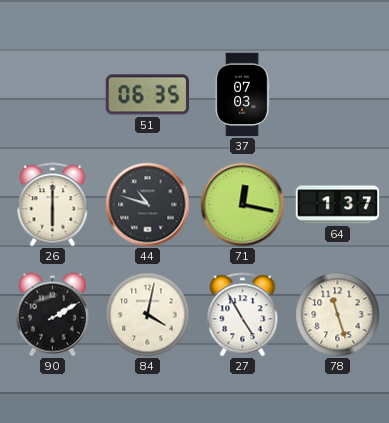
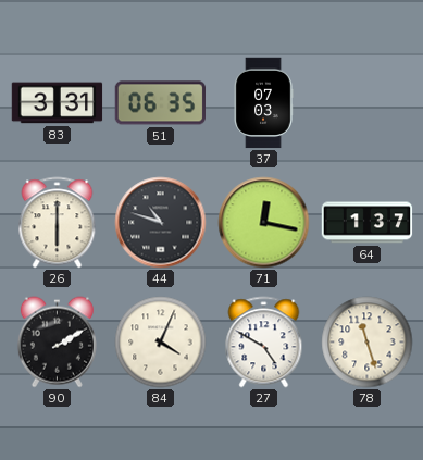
83: none -> 3:31 (58, 103)
84: 4:02 -> 4:04 (161, 343)
27: 4:55 -> 4:50 (264, 343)
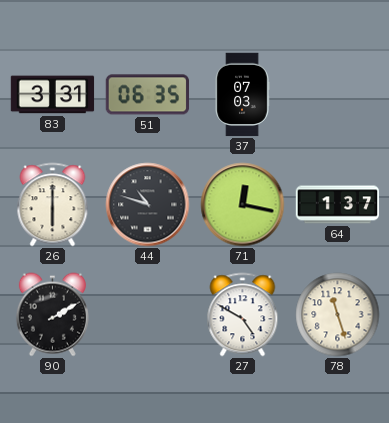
84: 4:04 -> none (161, 343)
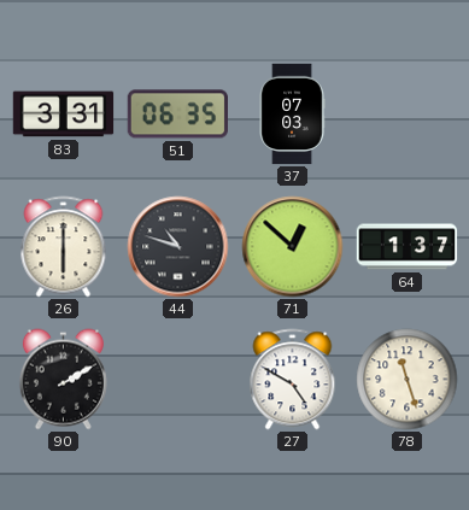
71: 12:17 -> 12:52 (293, 247)
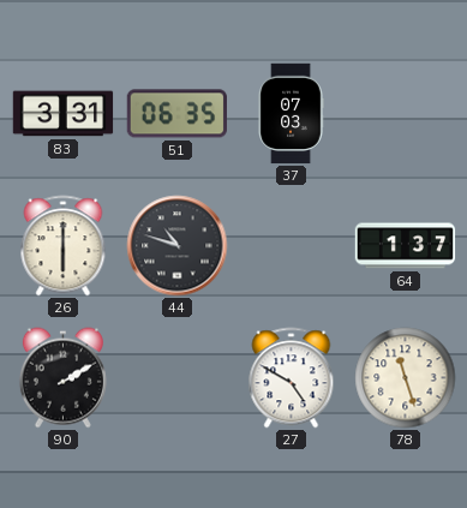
71: 12:52 -> none (293, 247)
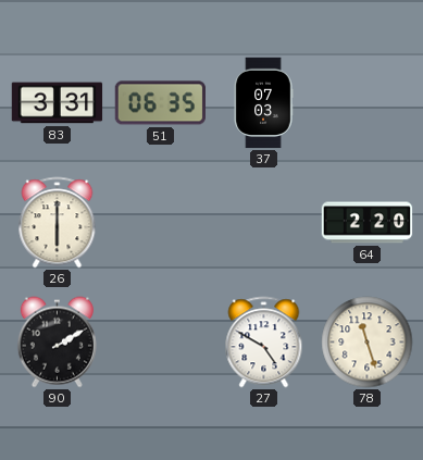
44: 10:48 -> none (178, 246)
64: 1:37 -> 2:20 (368, 223)
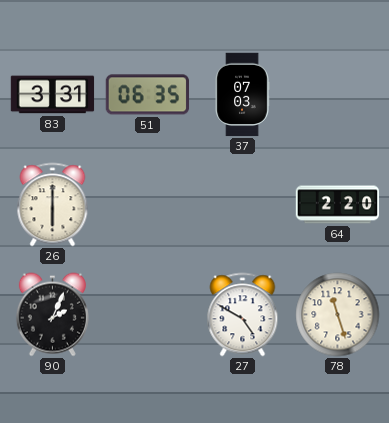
90: 2:10 -> 2:04 (52, 315)
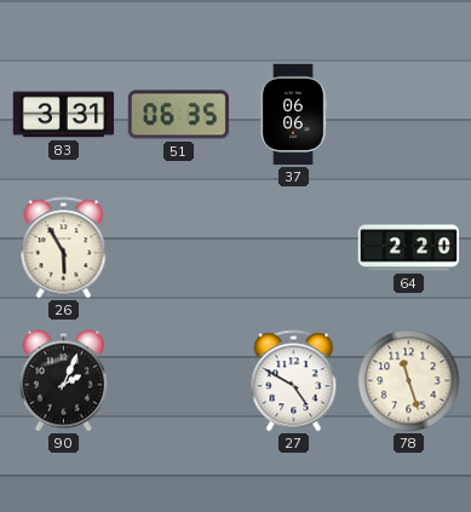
37: 07:03 -> 06:06 (293, 115)
26: 6:00 -> 5:55 (64, 248)
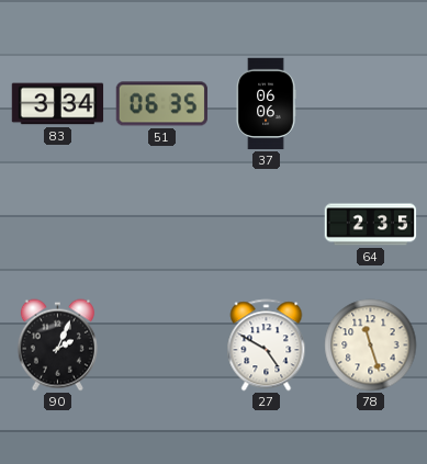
83: 3:31 -> 3:34 (58, 104)
26: 5:55 -> none (64, 248)
64: 2:20 -> 2:35 (371, 225)
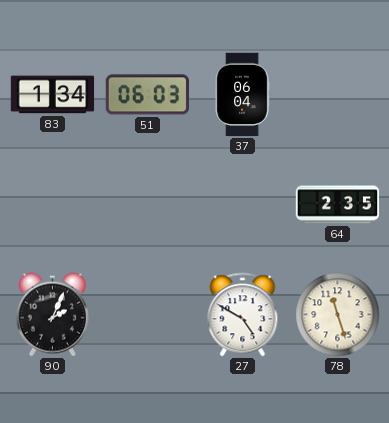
83: 3:34 -> 1:34 (53, 95)
51: 06:35 -> 06:03 (147, 95)
37: 06:06 -> 06:04 (242, 95)
